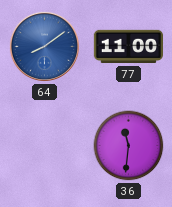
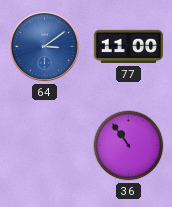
64: 8:09 -> 3:09 (44, 46)
36: 11:31 -> 10:54 (129, 146)
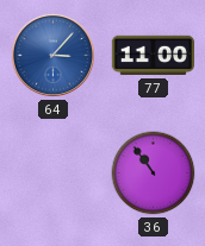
64: 3:09 -> 3:07 (52, 55)
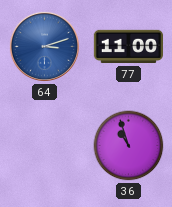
64: 3:07 -> 3:12 (44, 46)
36: 10:54 -> 10:57 (129, 146)
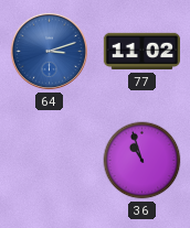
77: 11:00 -> 11:02 (141, 52)
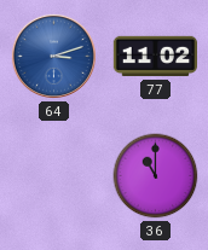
36: 10:57 -> 11:00 (156, 176)
